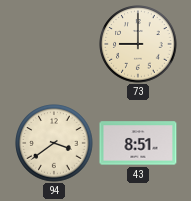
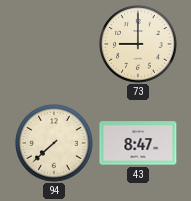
94: 3:39 -> 7:38 (54, 143)
43: 8:51 -> 8:47 (138, 143)
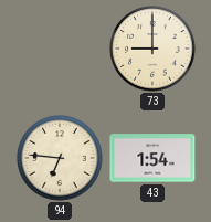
94: 7:38 -> 6:46 (60, 158)
43: 8:47 -> 1:54 (152, 158)
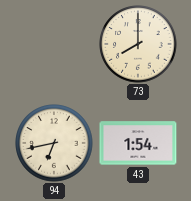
73: 9:00 -> 8:00 (138, 44)
94: 6:46 -> 6:43 (54, 143)
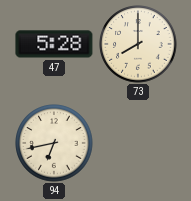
47: none -> 5:28 (54, 44)
43: 1:54 -> none (138, 143)
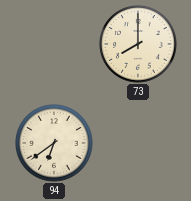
47: 5:28 -> none (54, 44)
94: 6:43 -> 6:39 (54, 143)
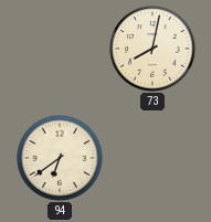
73: 8:00 -> 8:02 (152, 49)
